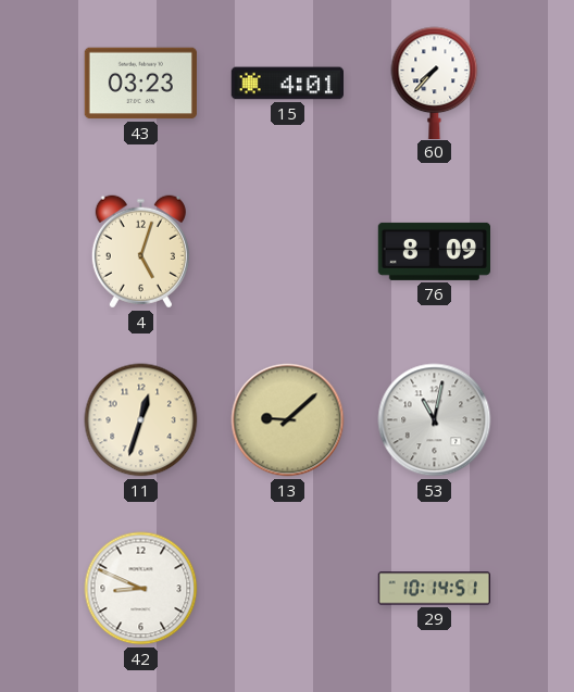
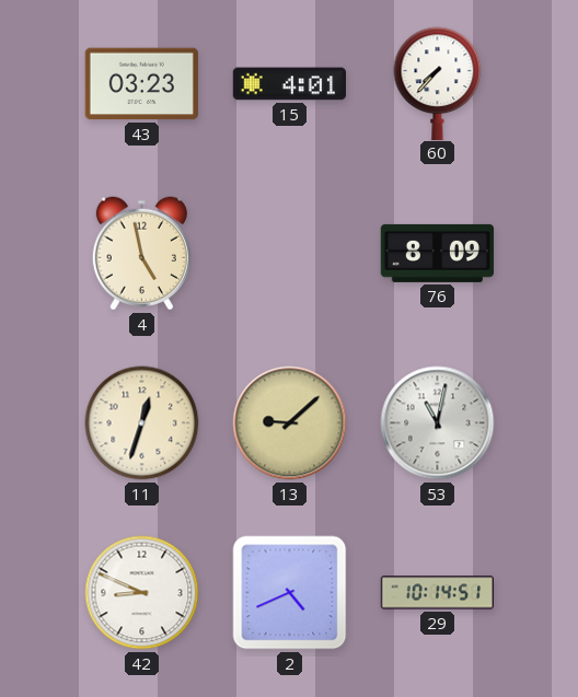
4: 5:03 -> 4:58 (141, 254)
2: none -> 4:41 (290, 593)
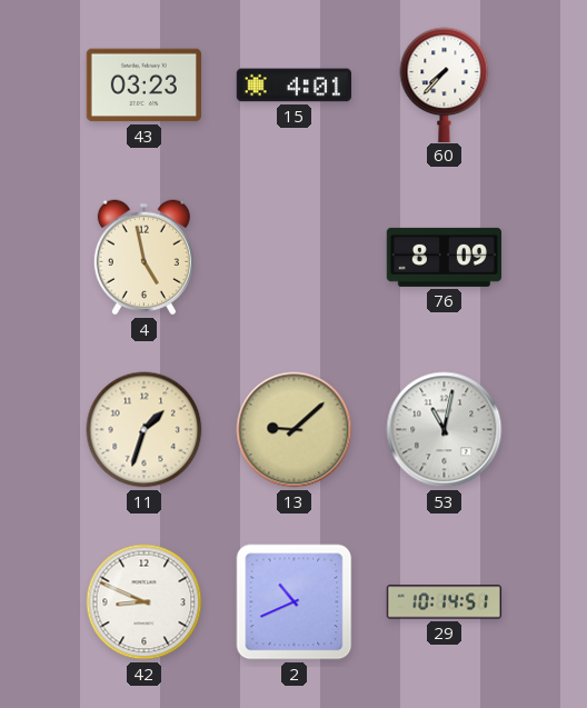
11: 12:33 -> 1:33 (145, 430)
2: 4:41 -> 10:41 (295, 602)
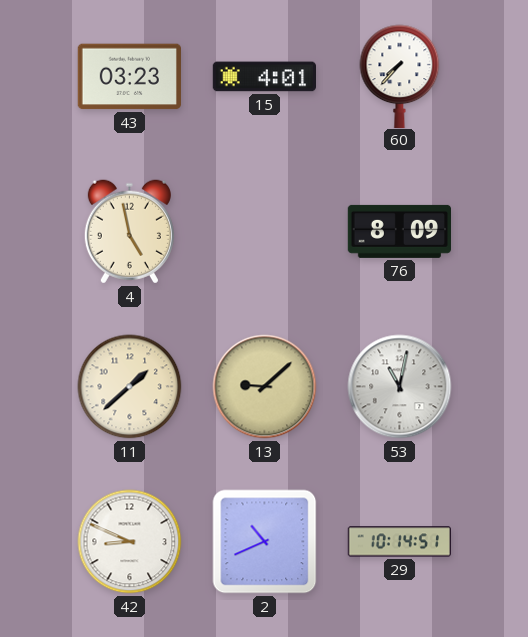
11: 1:33 -> 1:38 (130, 387)
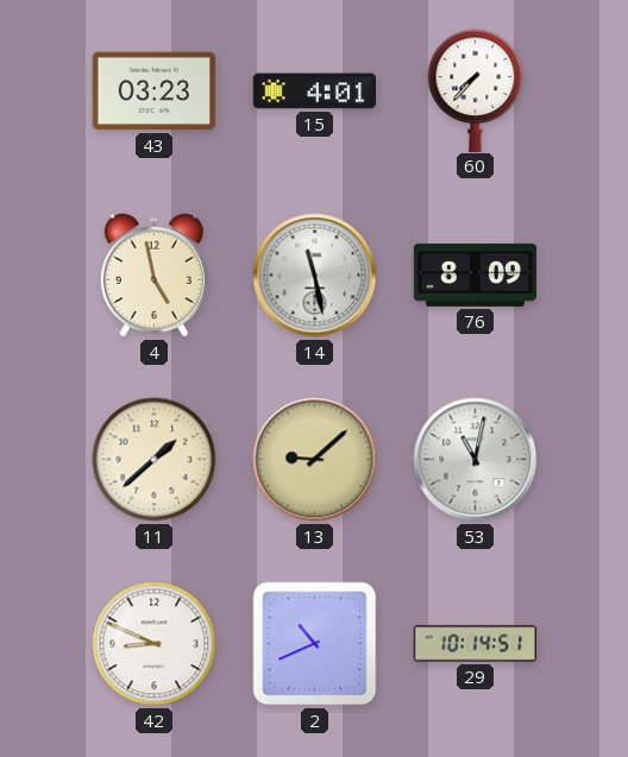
14: none -> 11:28 (315, 276)
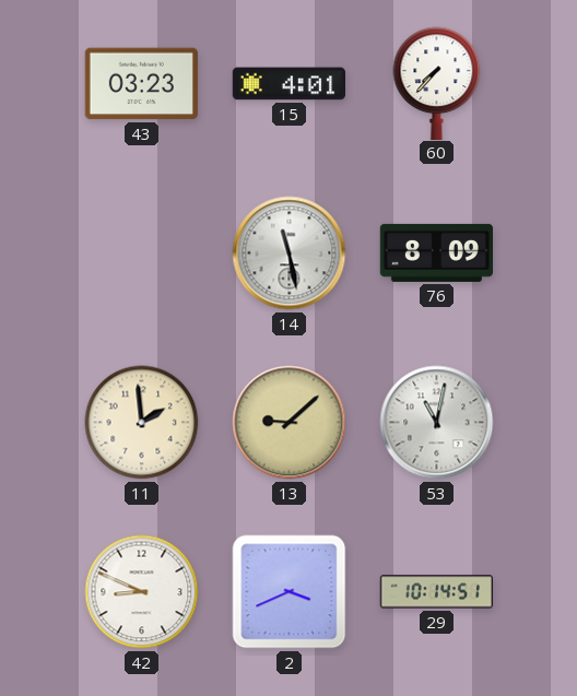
4: 4:58 -> none (153, 276)
11: 1:38 -> 1:59 (142, 423)
2: 10:41 -> 3:41 (290, 592)
